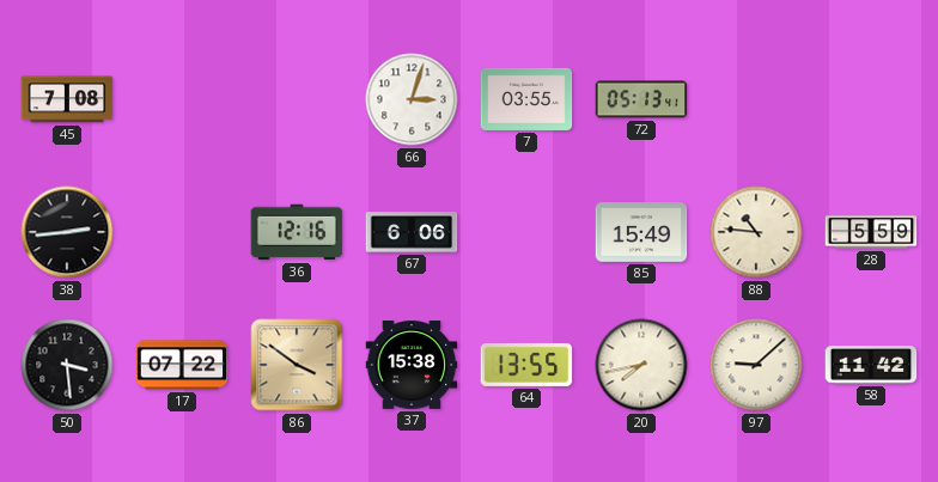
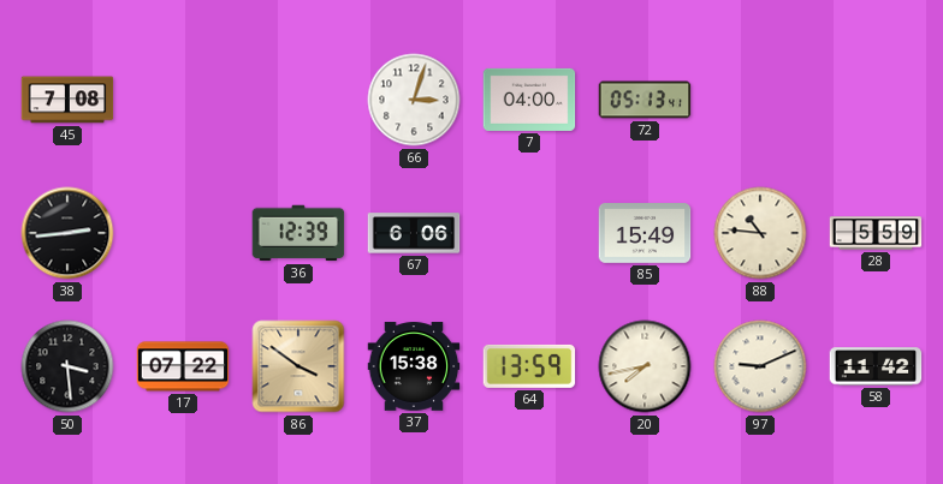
7: 03:55 -> 04:00 (529, 100)
36: 12:16 -> 12:39 (298, 233)
64: 13:55 -> 13:59 (529, 366)
97: 9:08 -> 9:11 (760, 366)
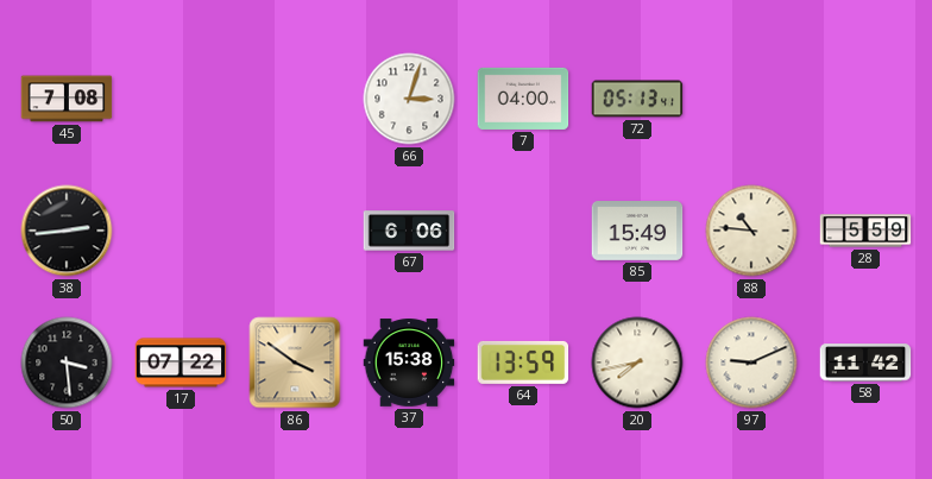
36: 12:39 -> none (298, 233)
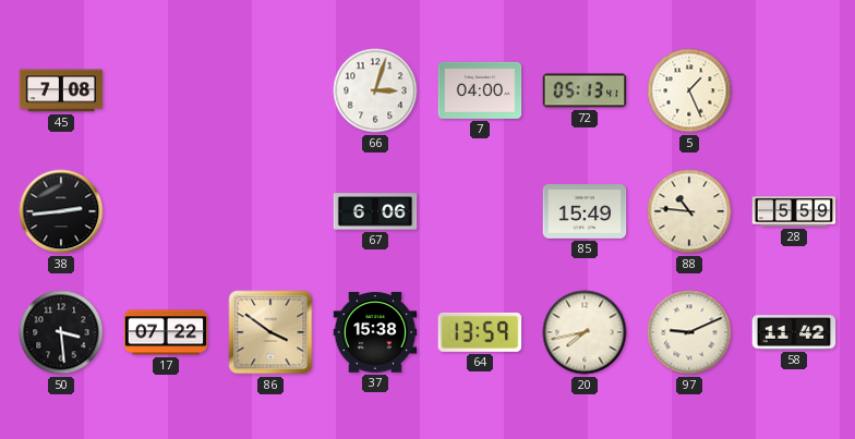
5: none -> 1:26 (689, 90)
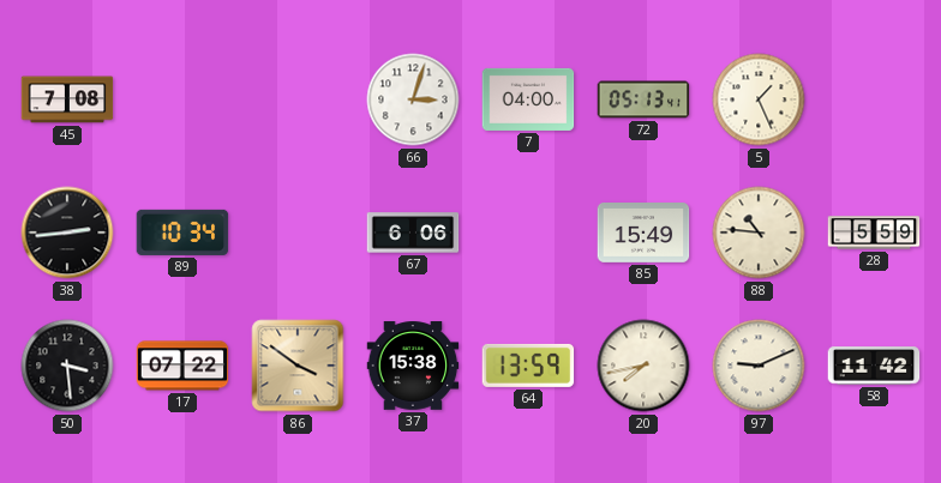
89: none -> 10:34 (182, 233)
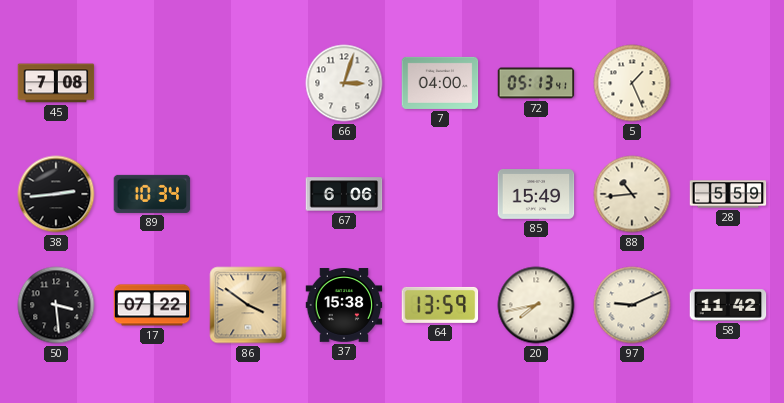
88: 10:46 -> 10:44 (632, 194)
